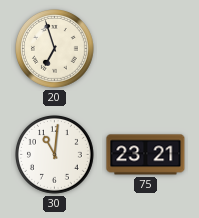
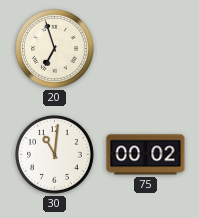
75: 23:21 -> 00:02 (146, 155)
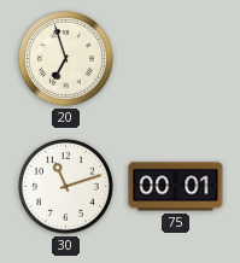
30: 11:01 -> 11:12 (66, 187)
75: 00:02 -> 00:01 (176, 187)
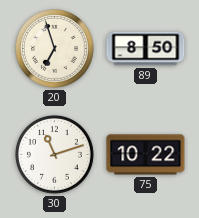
89: none -> 8:50 (146, 49)
75: 00:01 -> 10:22 (146, 155)
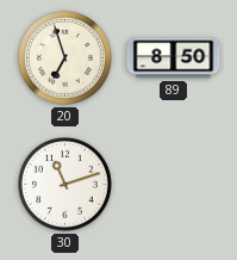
75: 10:22 -> none (146, 155)
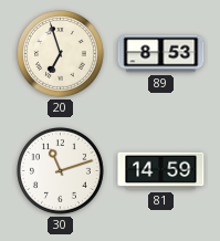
89: 8:50 -> 8:53 (161, 54)
81: none -> 14:59 (161, 171)
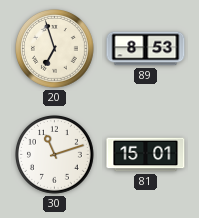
81: 14:59 -> 15:01 (146, 155)
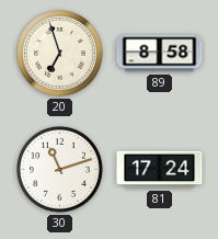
89: 8:53 -> 8:58 (160, 54)
81: 15:01 -> 17:24 (160, 170)
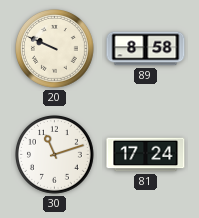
20: 6:57 -> 9:49 (55, 49)
